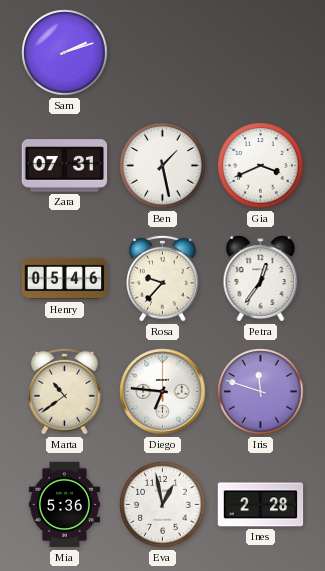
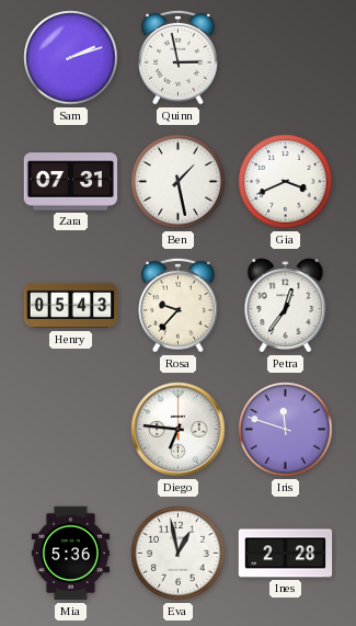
Quinn: none -> 2:58 (179, 57)
Henry: 05:46 -> 05:43 (71, 306)
Marta: 10:39 -> none (65, 391)
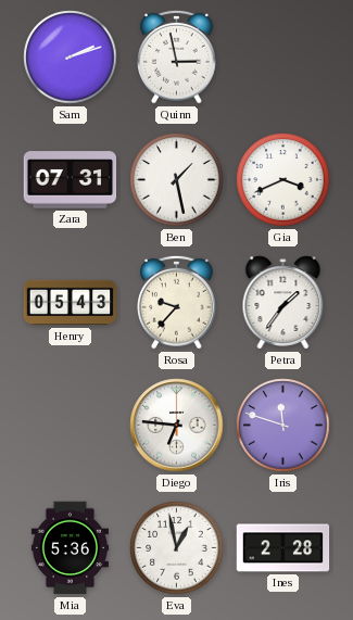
Petra: 12:36 -> 1:36 (283, 303)
